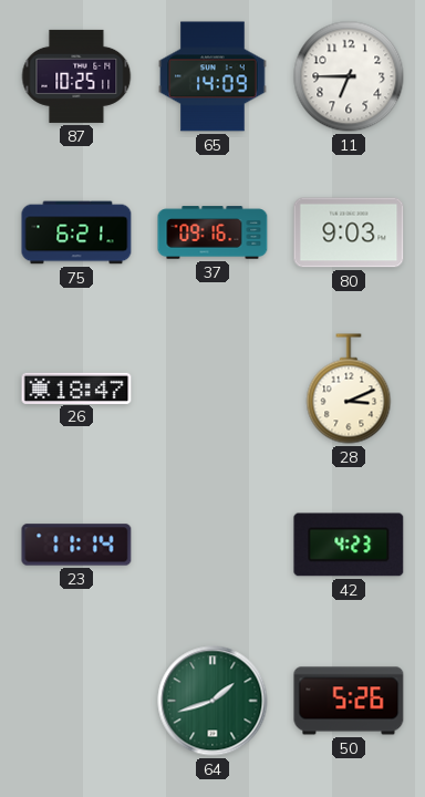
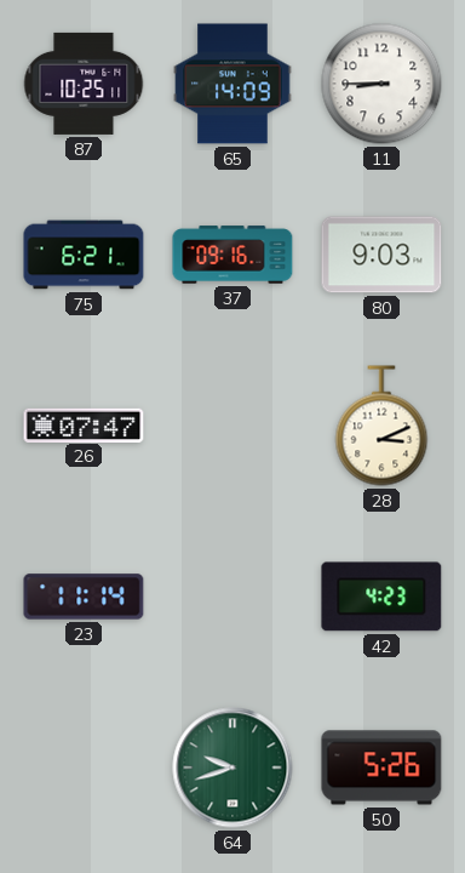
11: 6:45 -> 8:45 (381, 84)
26: 18:47 -> 07:47 (84, 424)
64: 1:42 -> 9:42 (232, 768)
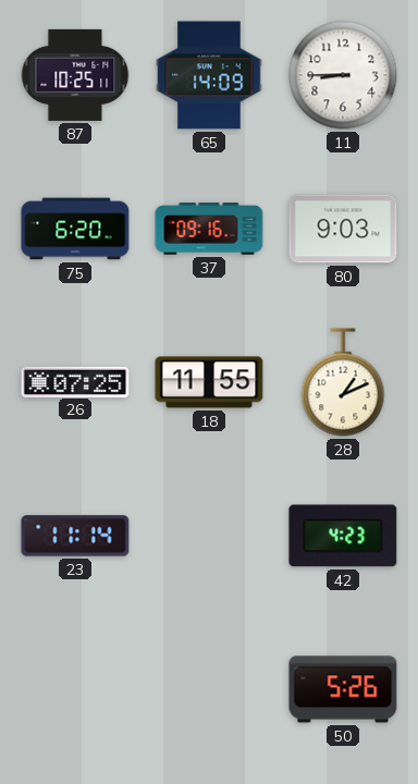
75: 6:21 -> 6:20 (75, 229)
26: 07:47 -> 07:25 (75, 381)
18: none -> 11:55 (209, 382)
28: 3:11 -> 1:11 (343, 382)
64: 9:42 -> none (232, 768)
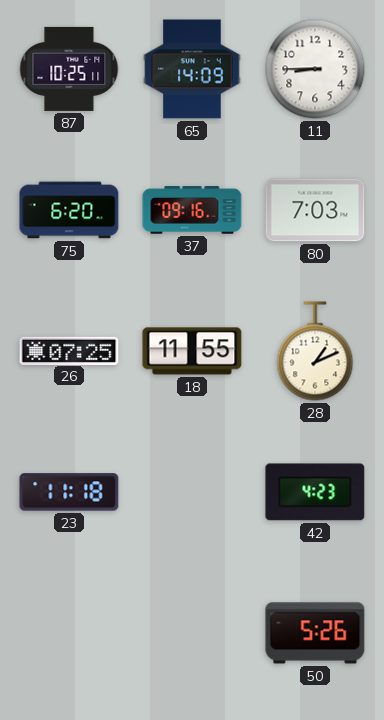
80: 9:03 -> 7:03 (315, 210)
23: 11:14 -> 11:18 (69, 492)
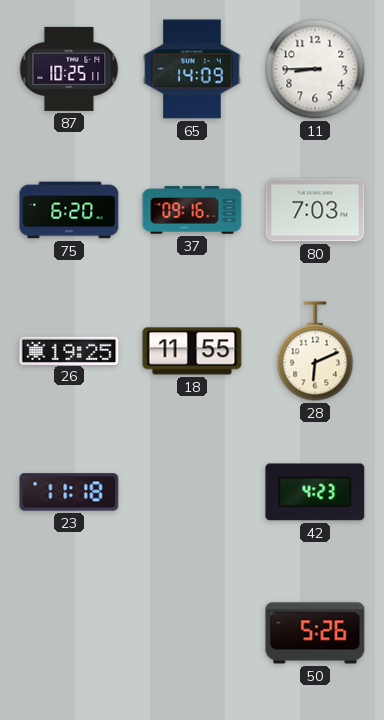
26: 07:25 -> 19:25 (69, 350)
28: 1:11 -> 6:11 (315, 351)
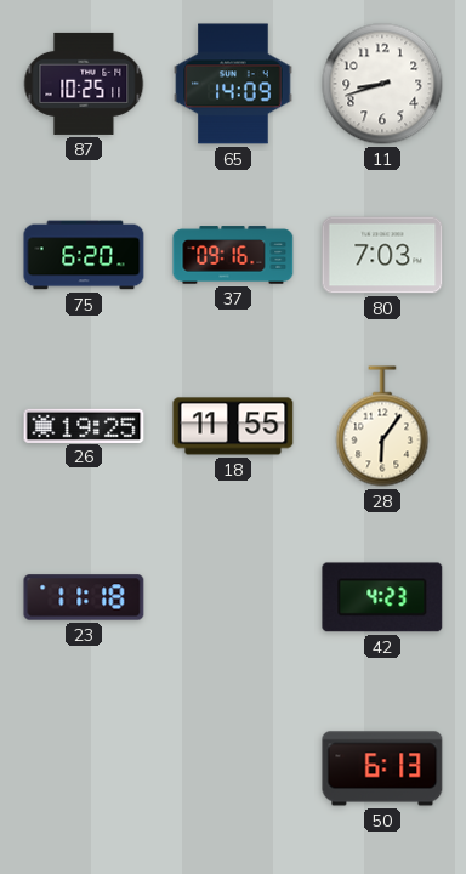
11: 8:45 -> 8:42 (382, 84)
28: 6:11 -> 6:06 (382, 426)
50: 5:26 -> 6:13 (382, 768)
